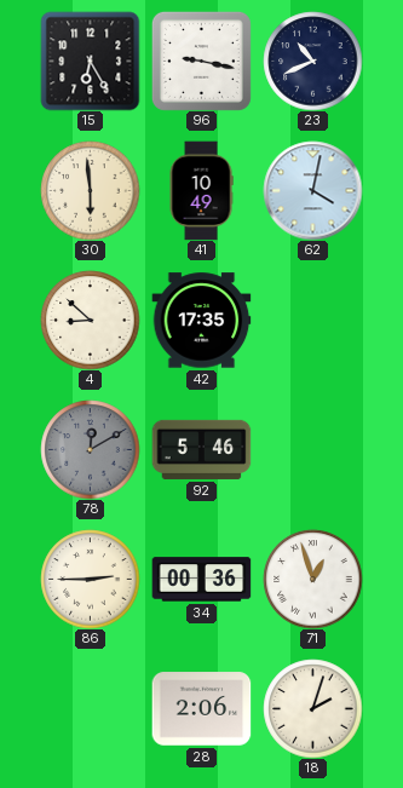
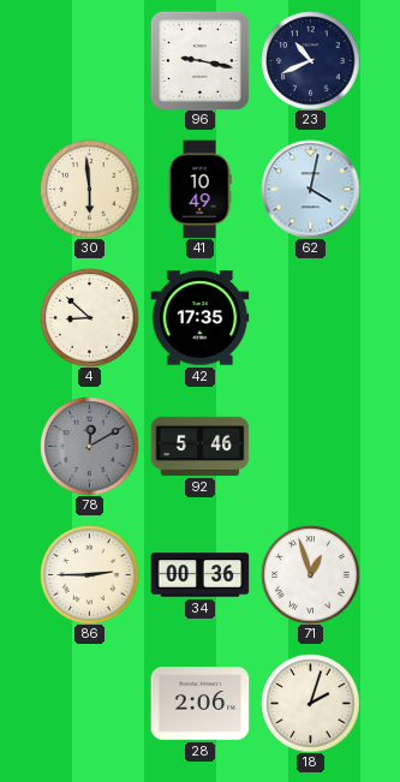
15: 6:25 -> none (90, 61)
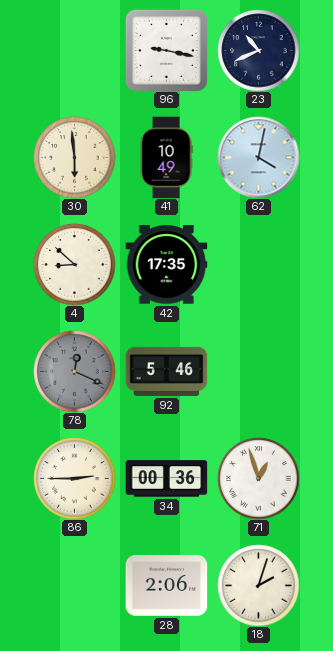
78: 12:10 -> 12:19 (74, 371)
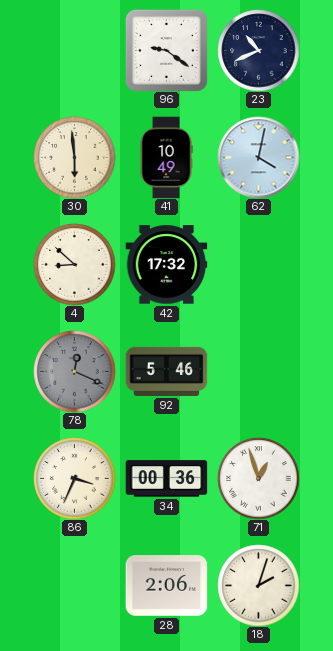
96: 9:17 -> 9:21 (166, 50)
42: 17:35 -> 17:32 (166, 265)
86: 2:45 -> 3:34 (74, 478)
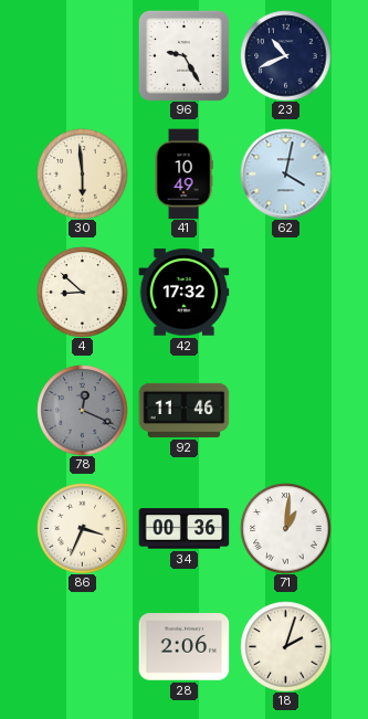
96: 9:21 -> 9:25 (183, 55)
92: 5:46 -> 11:46 (183, 410)
71: 12:57 -> 1:01 (285, 528)
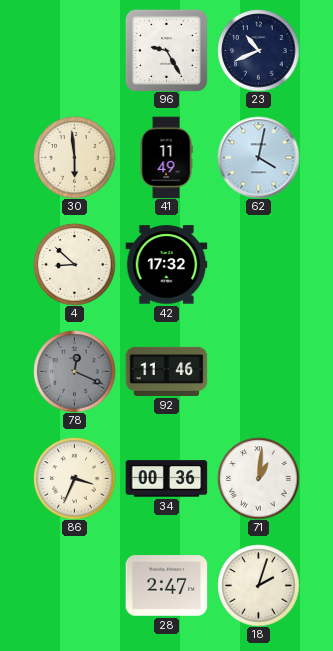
41: 10:49 -> 11:49 (166, 157)
28: 2:06 -> 2:47 (166, 586)
